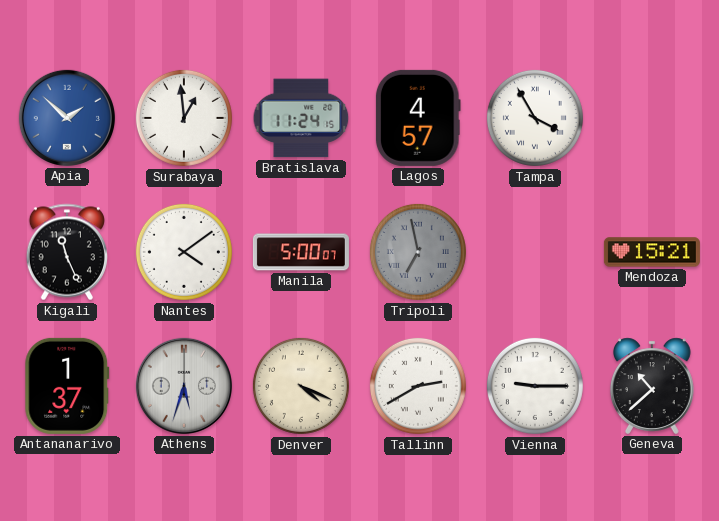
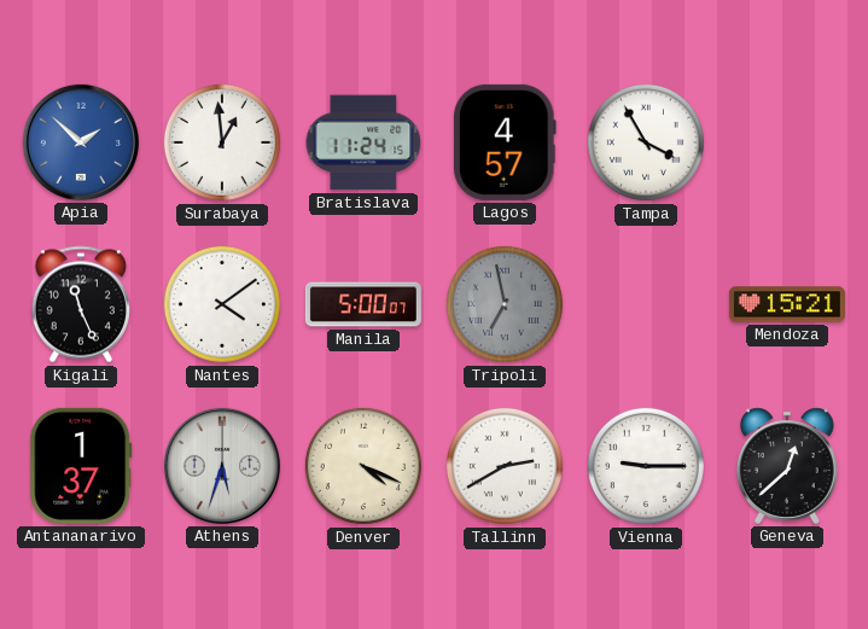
Geneva: 10:38 -> 12:38 (787, 466)
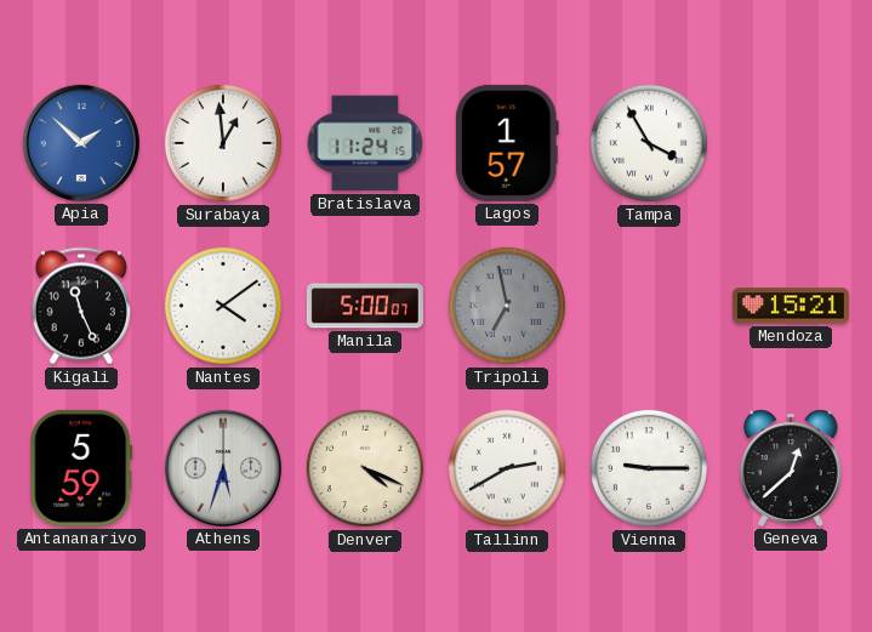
Lagos: 4:57 -> 1:57 (507, 143)
Antananarivo: 1:37 -> 5:59 (81, 468)
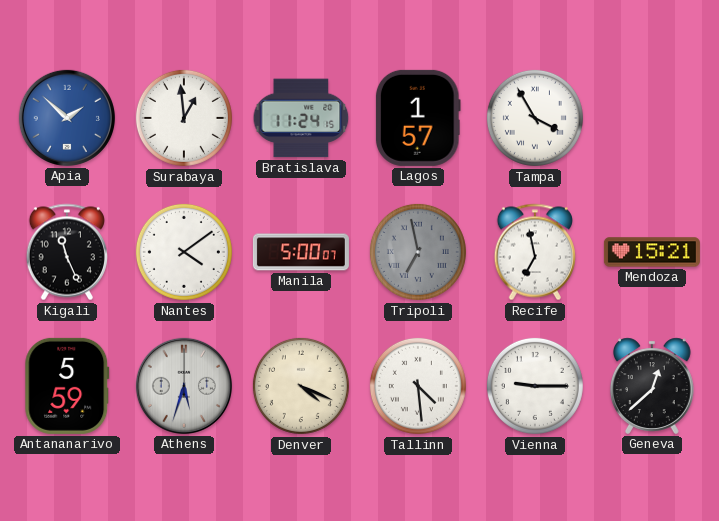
Recife: none -> 6:58 (535, 252)
Tallinn: 2:40 -> 4:29 (418, 386)
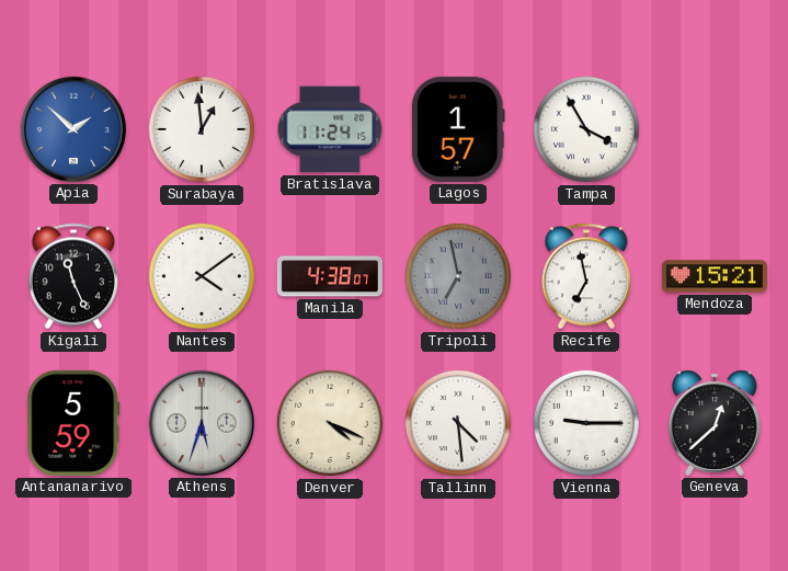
Manila: 5:00 -> 4:38 (330, 276)
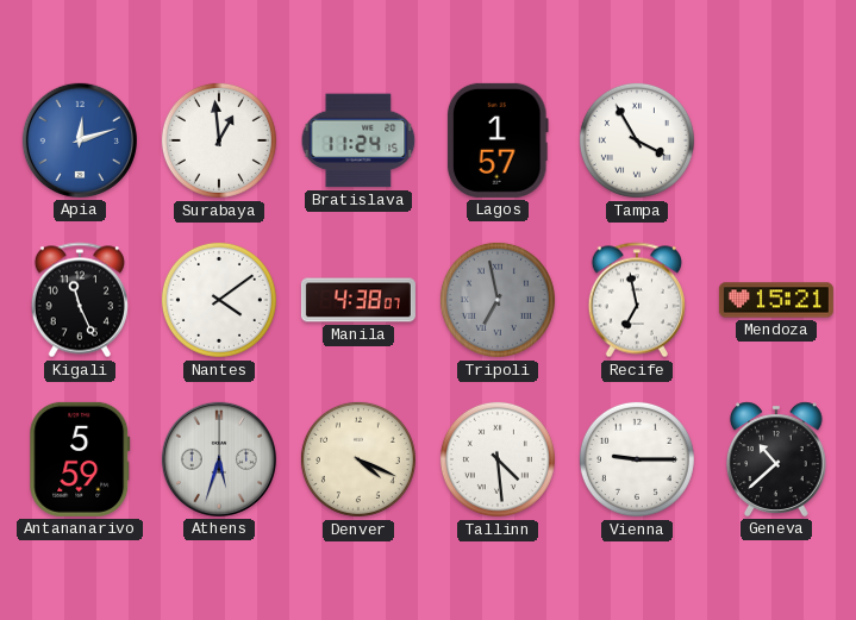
Apia: 1:52 -> 12:12 (80, 140)
Geneva: 12:38 -> 10:38 (776, 459)
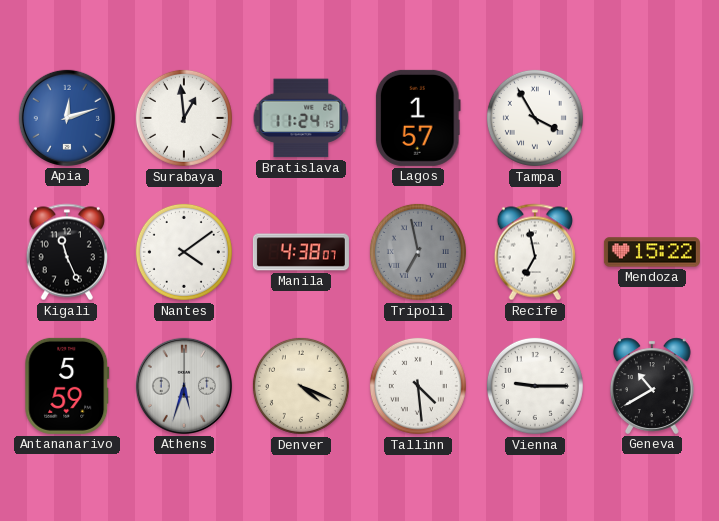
Mendoza: 15:21 -> 15:22 (652, 252)
Geneva: 10:38 -> 10:40 (652, 386)
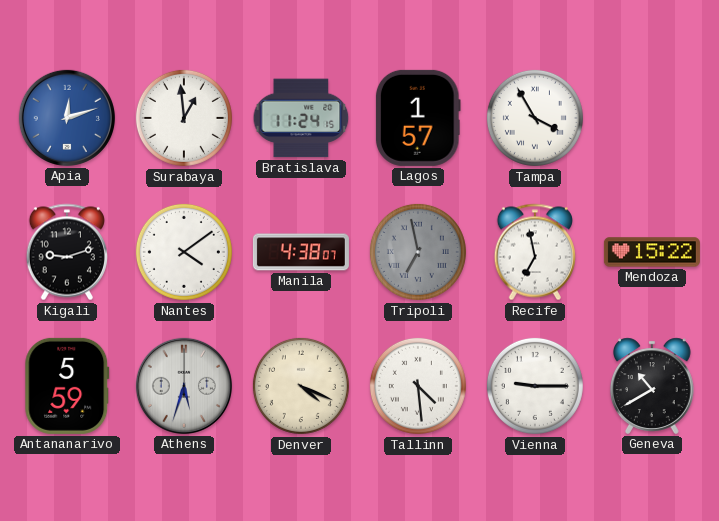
Kigali: 11:26 -> 9:12 (67, 252)
